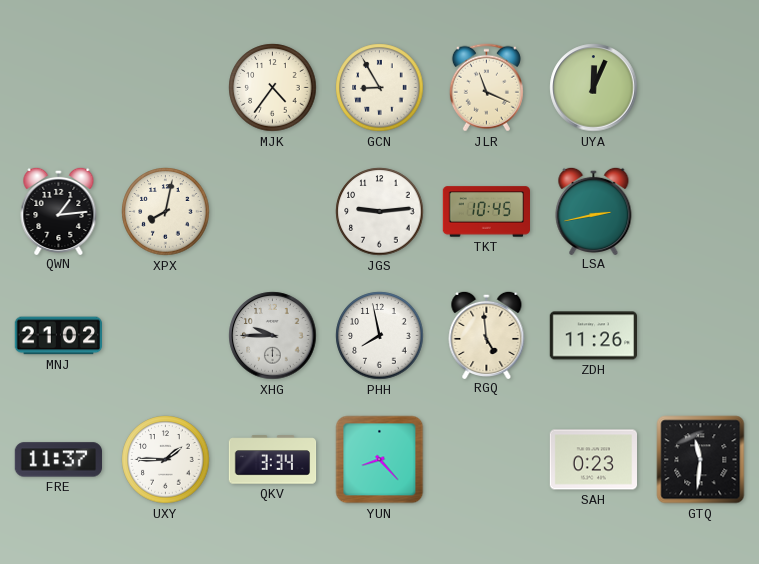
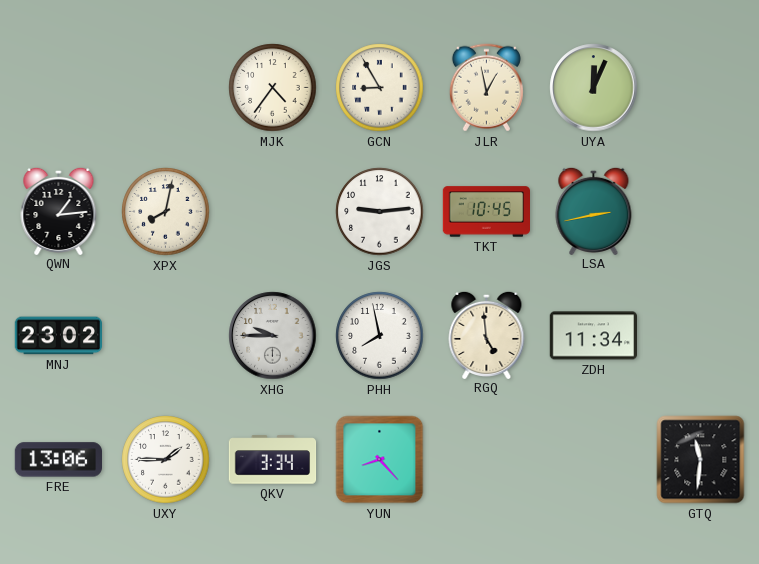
JLR: 11:19 -> 12:58 (486, 88)
MNJ: 21:02 -> 23:02 (58, 336)
ZDH: 11:26 -> 11:34 (593, 336)
FRE: 11:37 -> 13:06 (58, 460)
SAH: 0:23 -> none (593, 460)
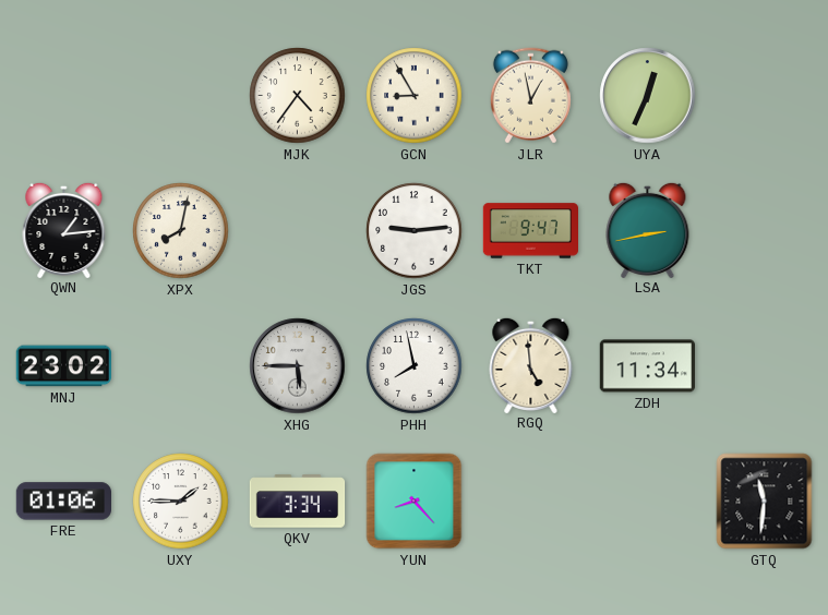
UYA: 12:04 -> 12:34 (648, 96)
TKT: 10:45 -> 9:47 (531, 231)
XHG: 9:45 -> 5:45 (298, 366)
FRE: 13:06 -> 01:06 (63, 502)
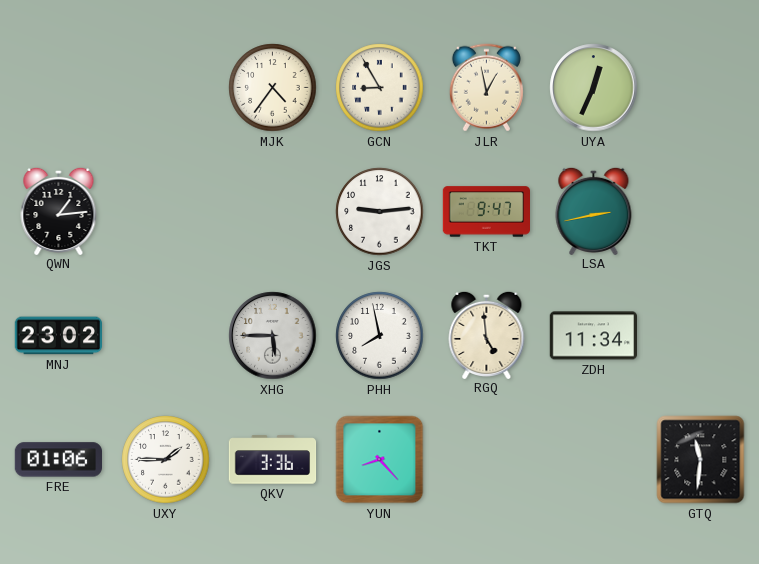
XPX: 8:02 -> none (181, 231)
QKV: 3:34 -> 3:36 (273, 460)
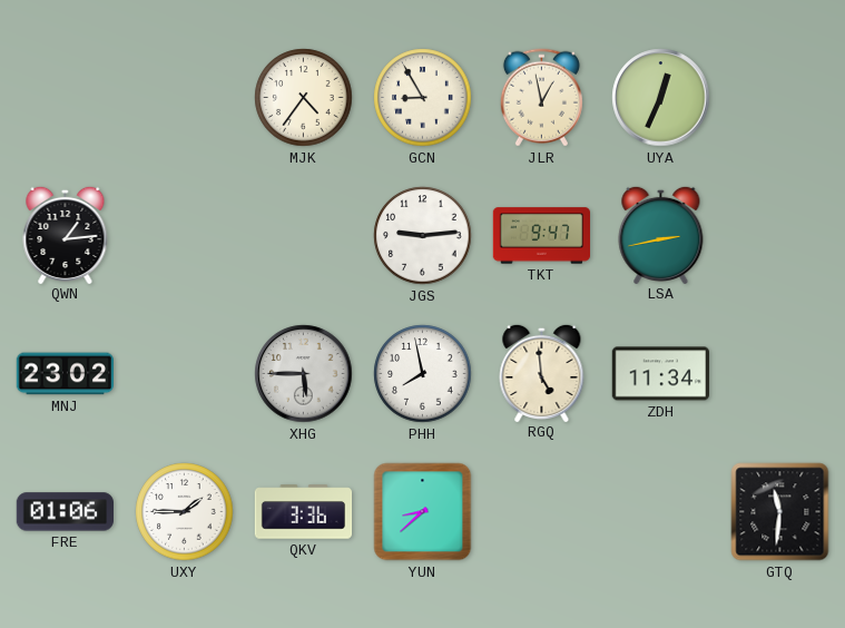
YUN: 8:23 -> 8:38 (423, 512)
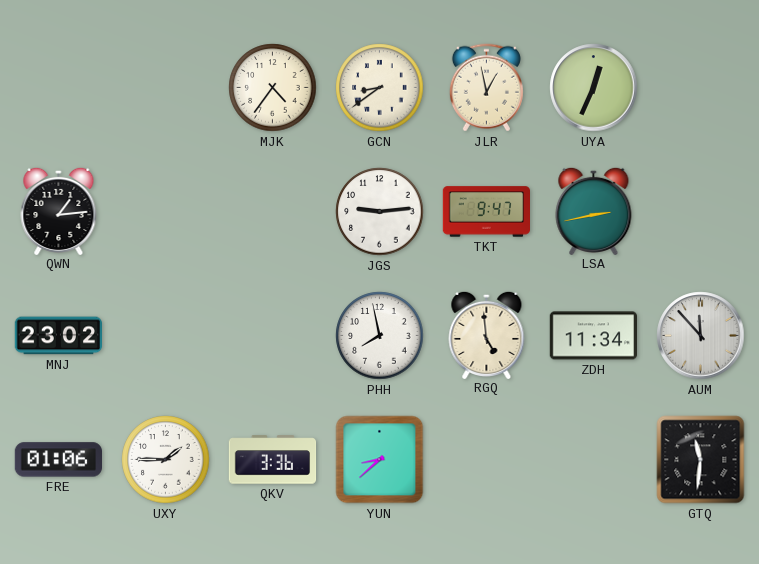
GCN: 8:55 -> 8:39 (380, 88)
XHG: 5:45 -> none (304, 374)
AUM: none -> 11:53 (701, 336)
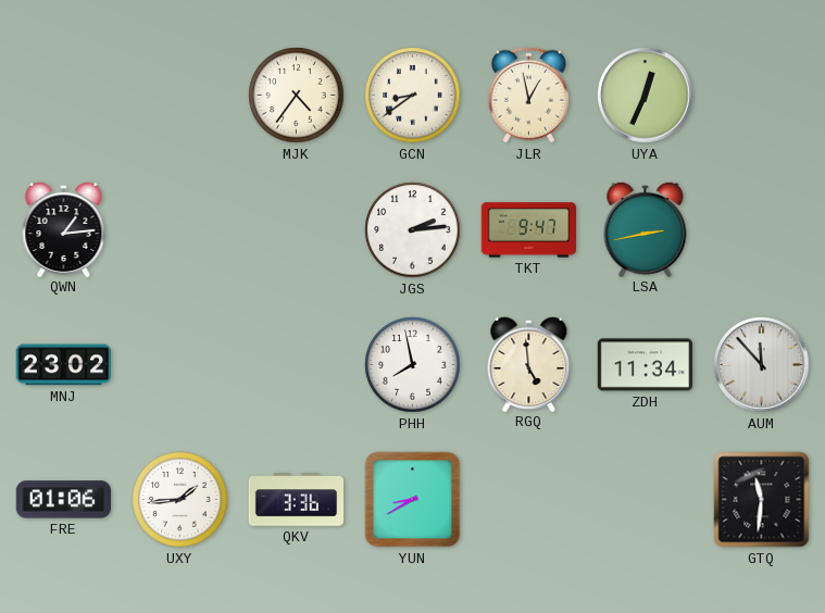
JGS: 9:14 -> 2:14 (413, 230)
UXY: 1:45 -> 1:44 (180, 500)
YUN: 8:38 -> 8:40 (413, 500)
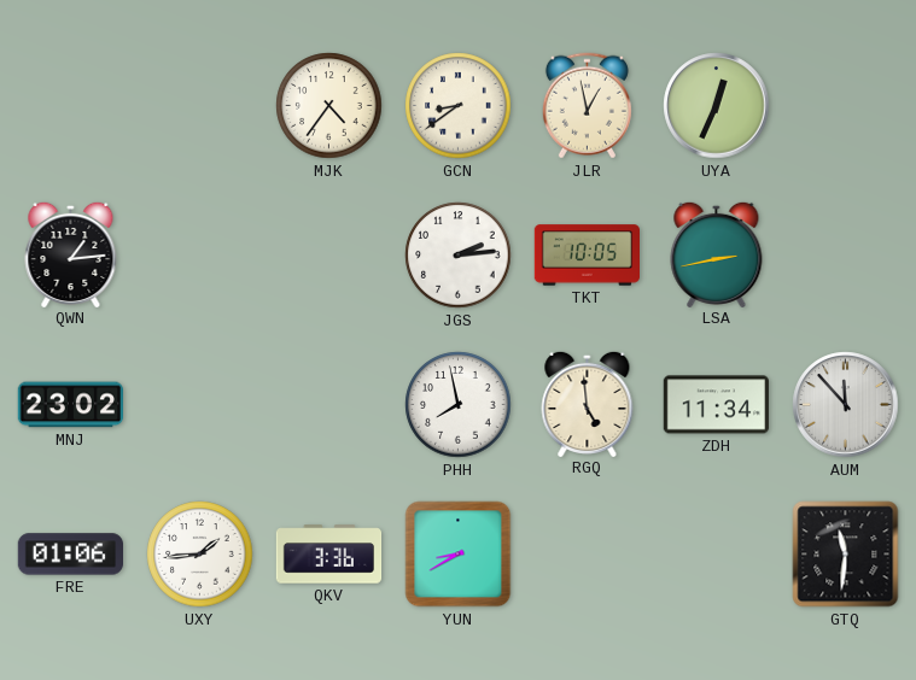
TKT: 9:47 -> 10:05 (588, 256)
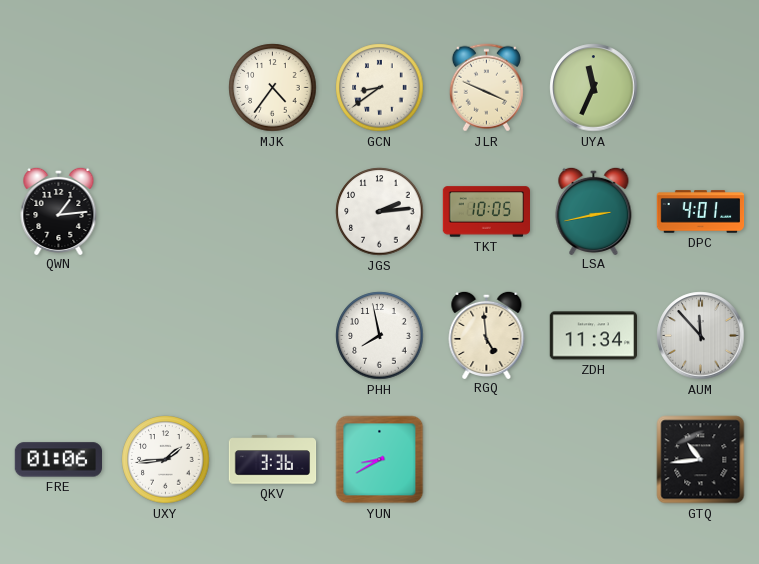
JLR: 12:58 -> 3:49 (486, 88)
UYA: 12:34 -> 11:34 (594, 88)
DPC: none -> 4:01 (701, 212)
MNJ: 23:02 -> none (70, 405)
GTQ: 11:31 -> 10:44 (701, 460)
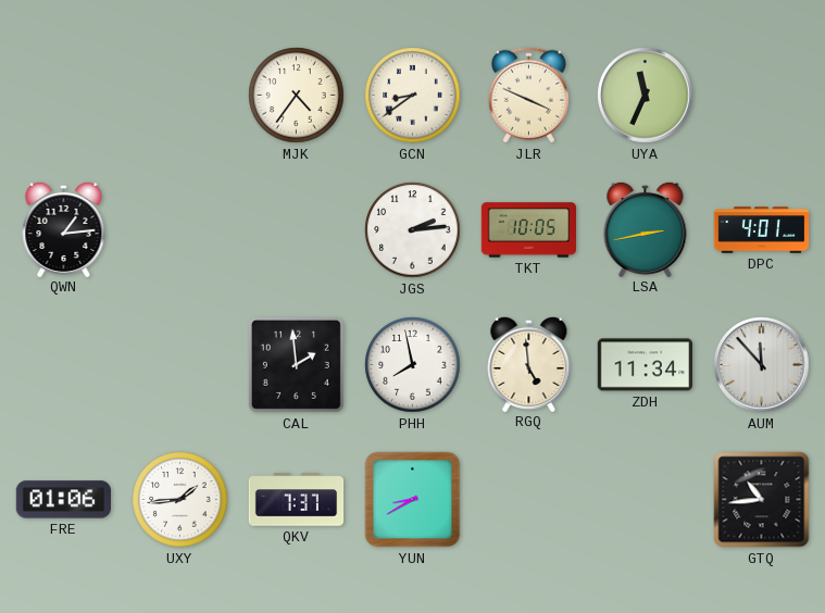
CAL: none -> 1:59 (296, 364)
QKV: 3:36 -> 7:37 (297, 500)
